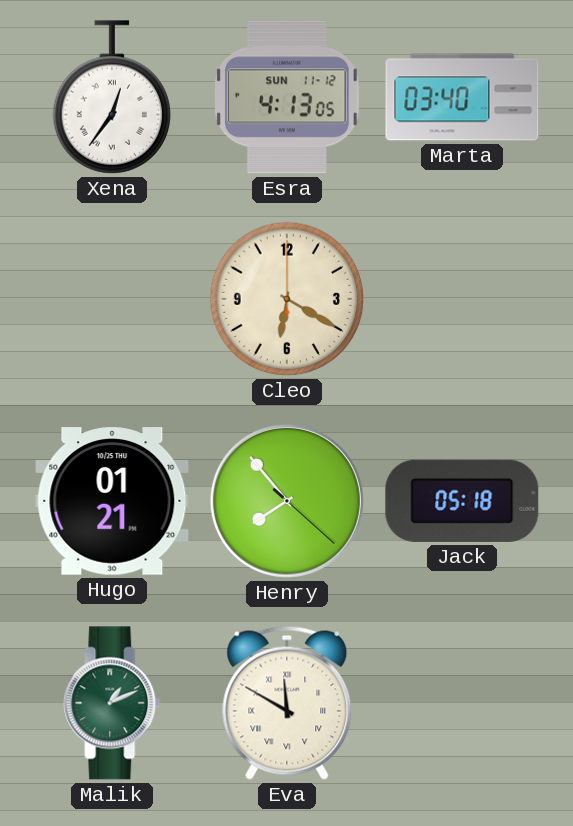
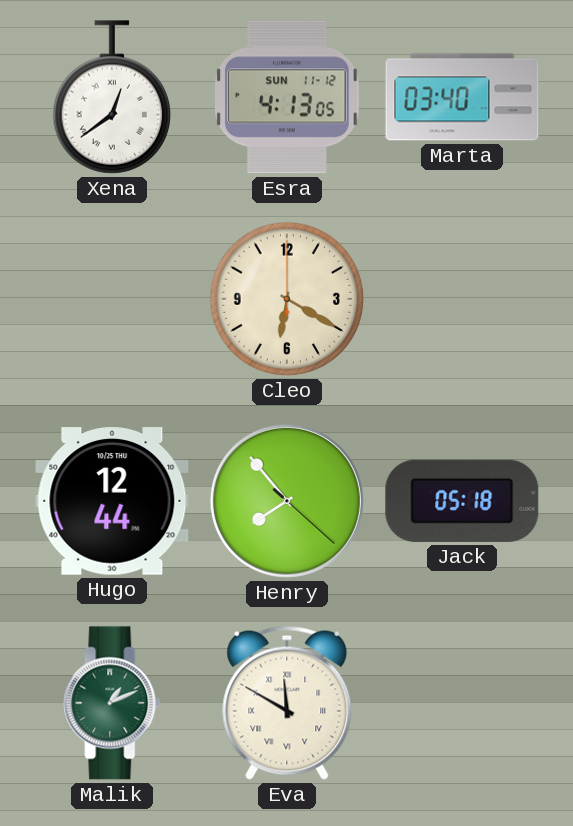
Xena: 12:36 -> 12:39 (112, 97)
Hugo: 01:21 -> 12:44 (112, 501)
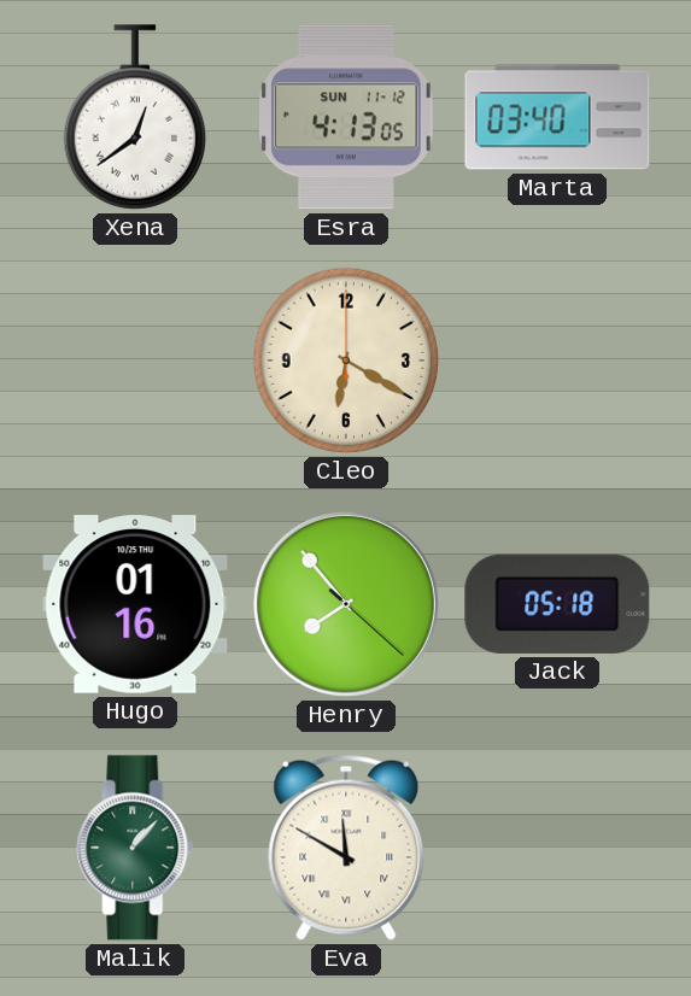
Hugo: 12:44 -> 01:16 (135, 604)
Malik: 1:11 -> 1:07 (135, 848)
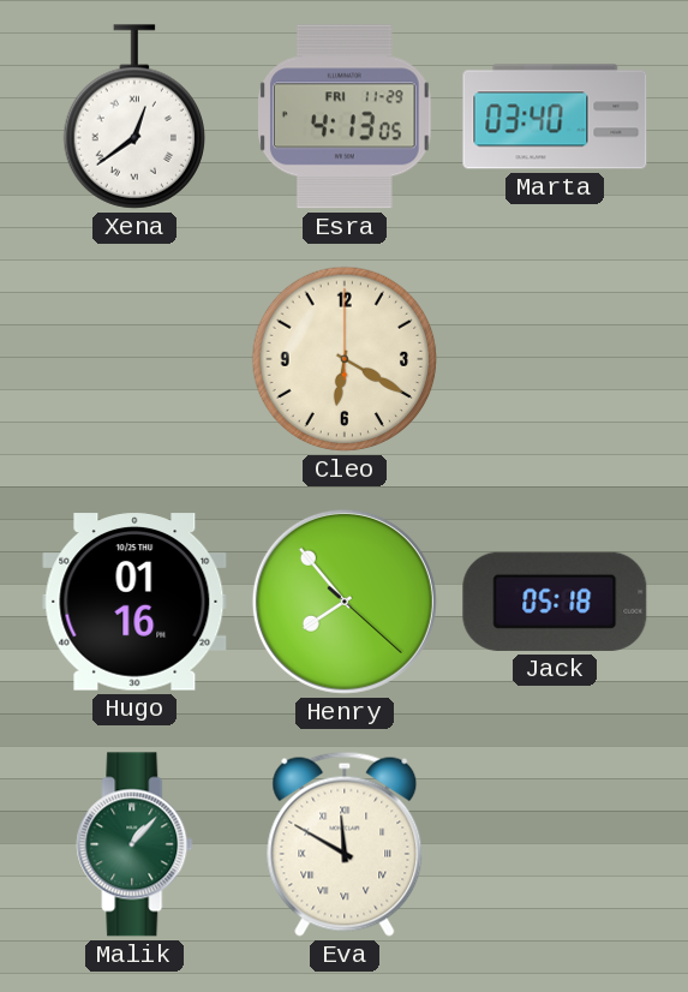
Esra date: SUN 11-12 -> FRI 11-29 (346, 116)
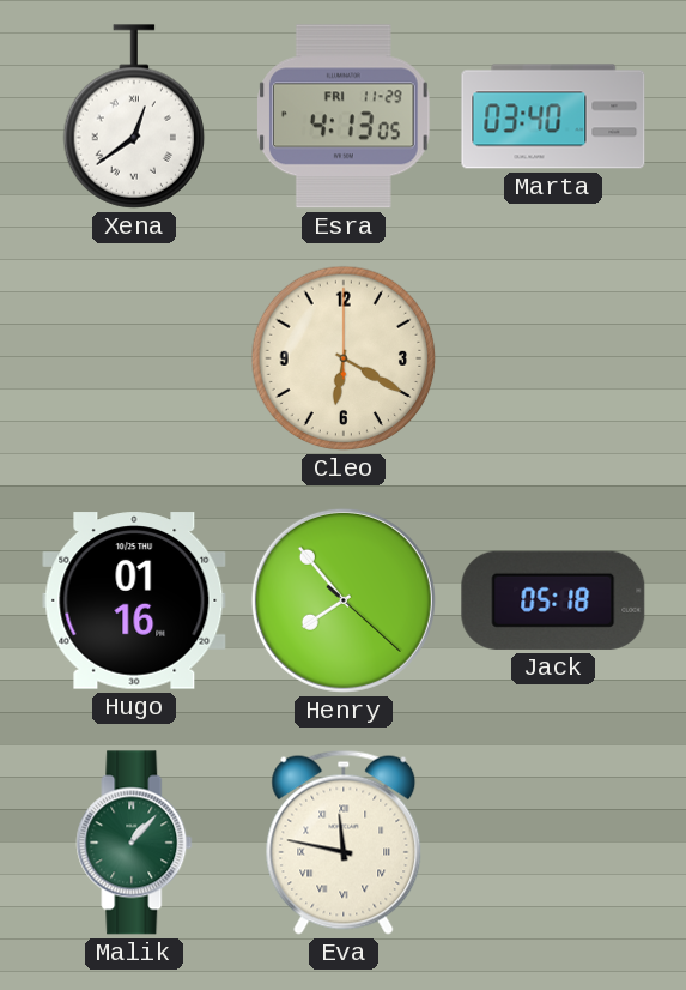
Eva: 11:50 -> 11:47 (344, 843)
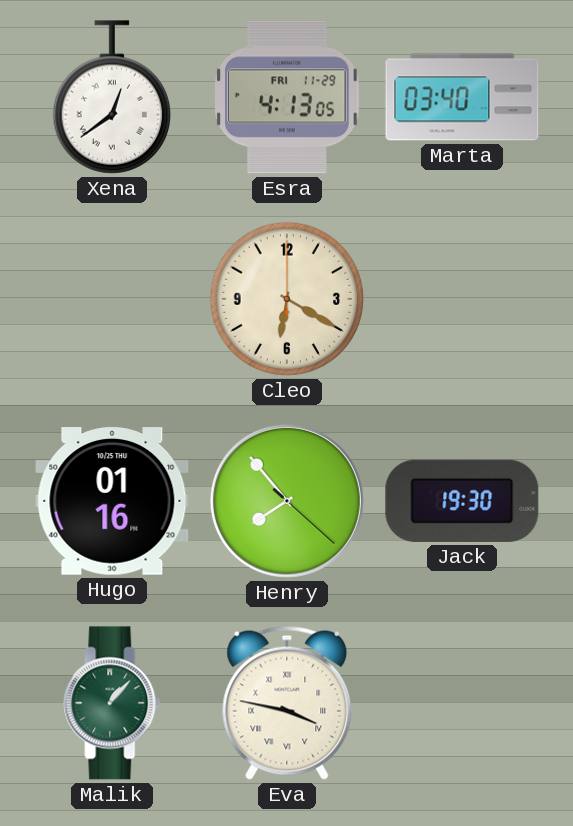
Jack: 05:18 -> 19:30 (462, 501)
Eva: 11:47 -> 3:47 (287, 703)
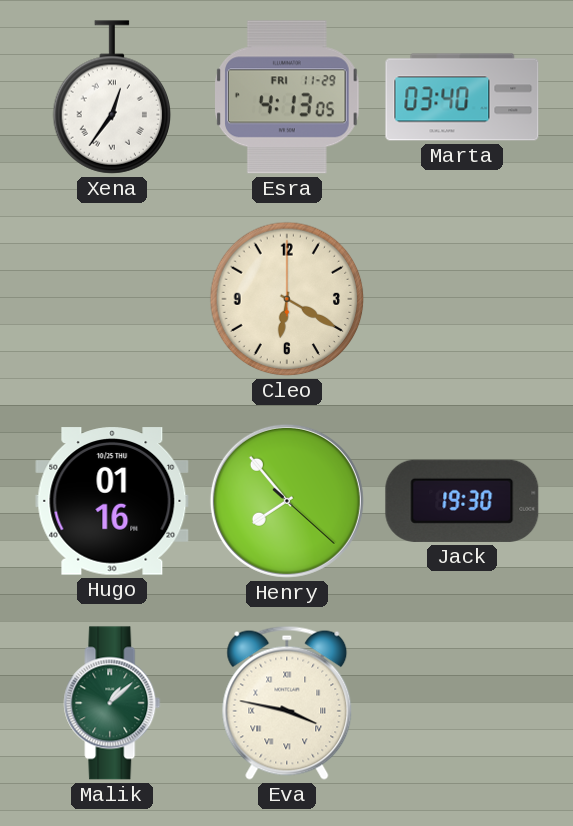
Xena: 12:39 -> 12:36 (112, 97)
Malik: 1:07 -> 1:08 (112, 703)
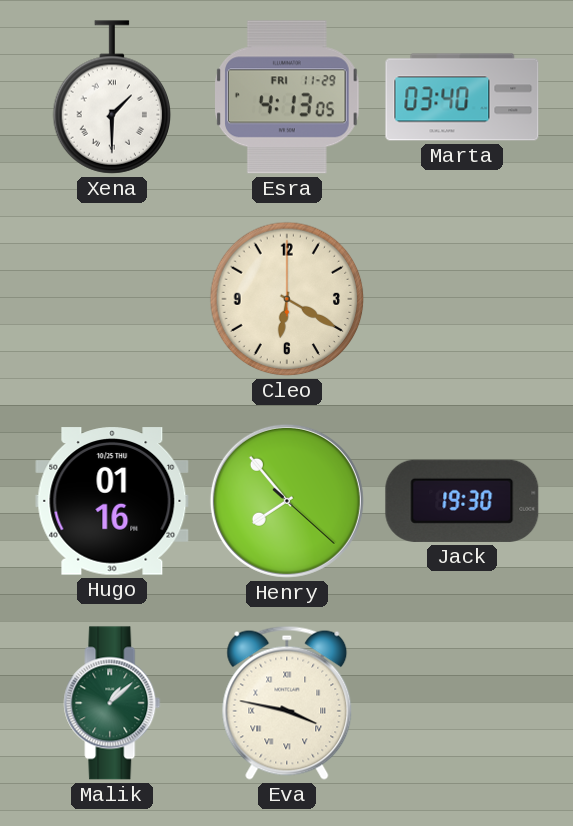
Xena: 12:36 -> 1:30 (112, 97)
